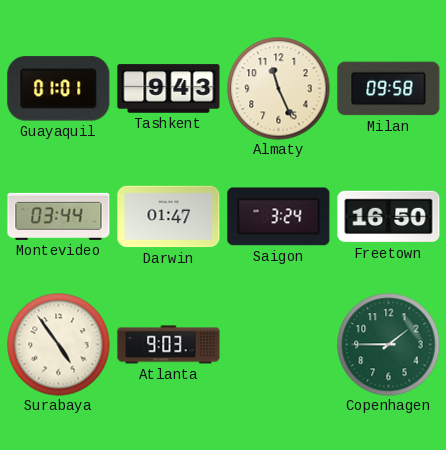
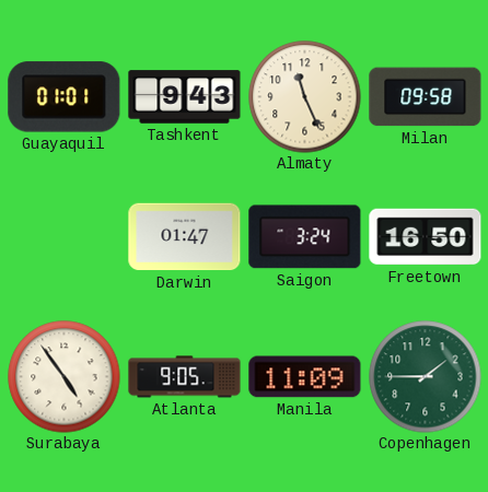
Montevideo: 03:44 -> none (59, 216)
Atlanta: 9:03 -> 9:05 (185, 377)
Manila: none -> 11:09 (305, 377)
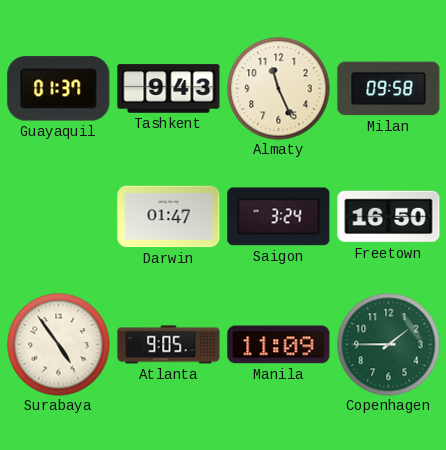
Guayaquil: 01:01 -> 01:37 (59, 89)
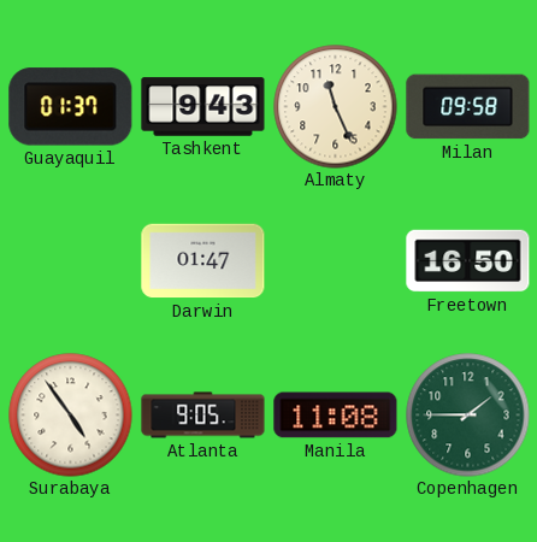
Saigon: 3:24 -> none (279, 217)
Manila: 11:09 -> 11:08 (336, 416)
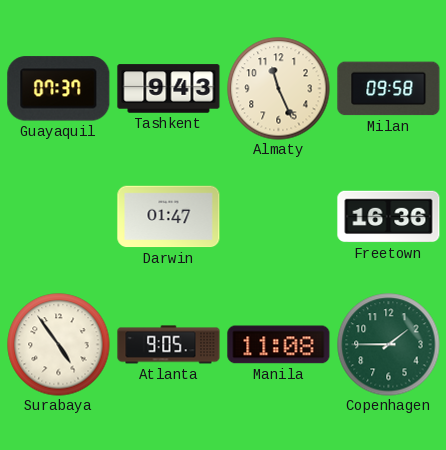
Guayaquil: 01:37 -> 07:37 (59, 89)
Freetown: 16:50 -> 16:36 (389, 217)
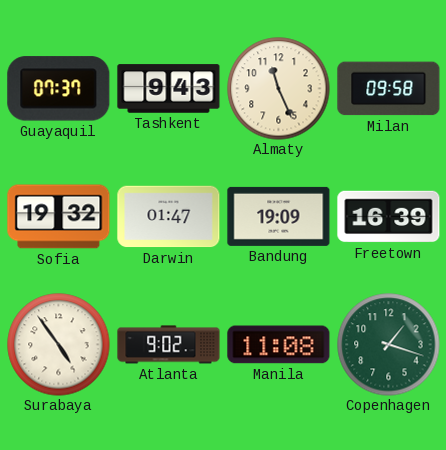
Sofia: none -> 19:32 (59, 217)
Bandung: none -> 19:09 (279, 216)
Freetown: 16:36 -> 16:39 (389, 217)
Atlanta: 9:05 -> 9:02 (169, 345)
Copenhagen: 1:45 -> 1:18 (389, 345)
